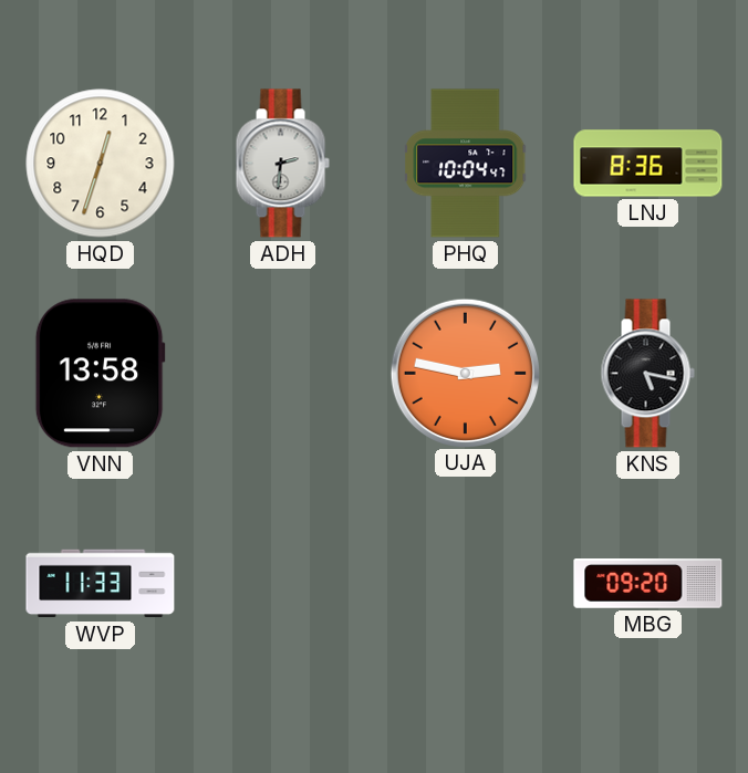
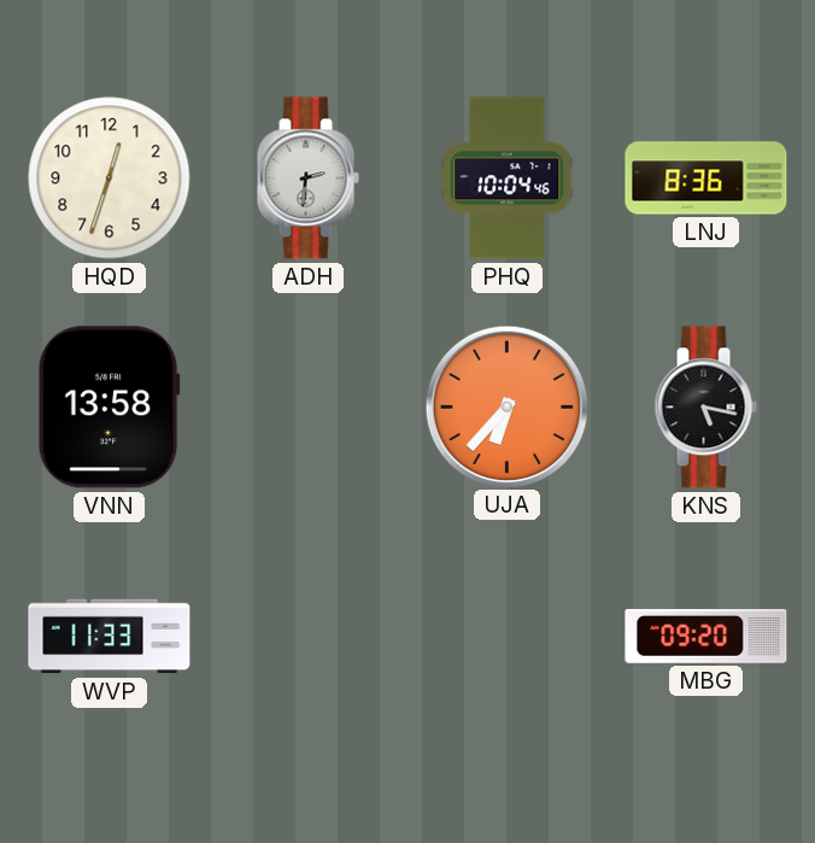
PHQ: 10:04:47 -> 10:04:46 (508, 178)
UJA: 2:47 -> 6:37 (506, 406)
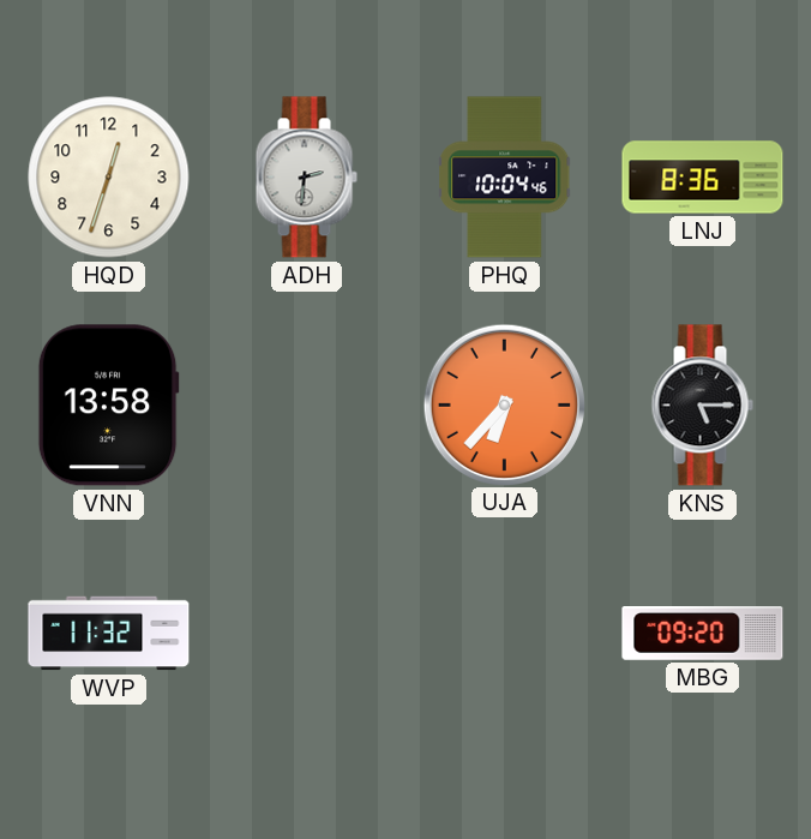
KNS: 5:17 -> 5:15 (702, 406)
WVP: 11:33 -> 11:32 (109, 634)
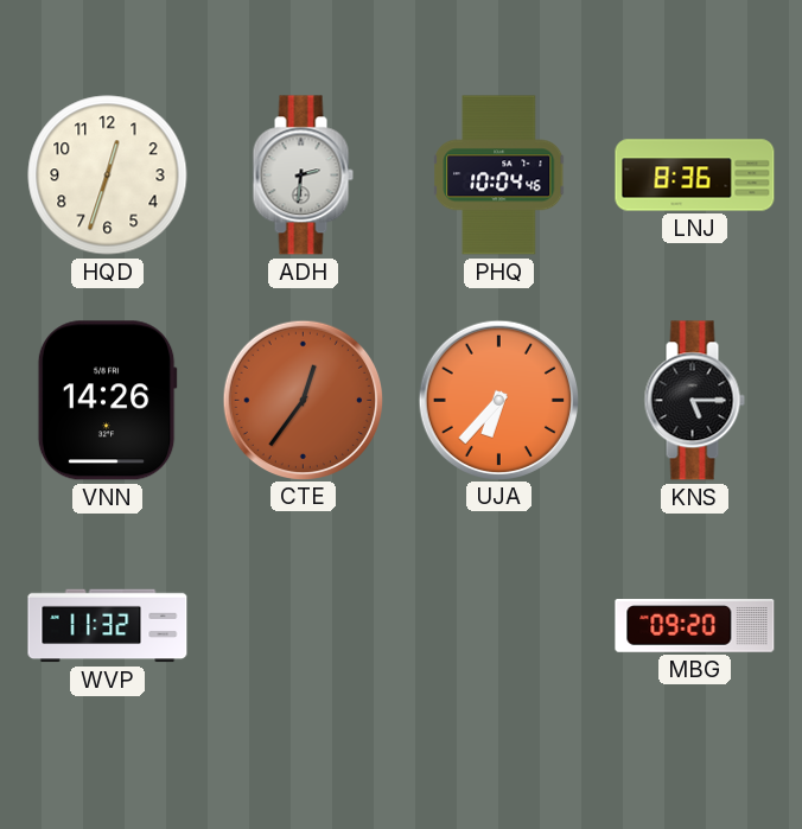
VNN: 13:58 -> 14:26 (107, 401)
CTE: none -> 12:36 (303, 400)
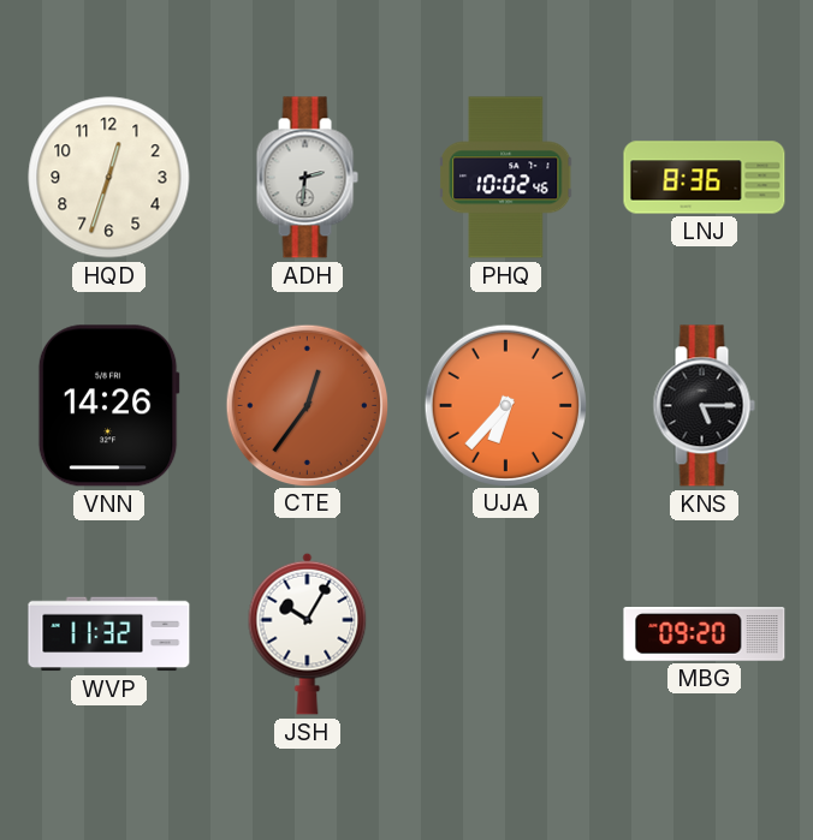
PHQ: 10:04 -> 10:02 (506, 178)
JSH: none -> 10:05 (308, 633)
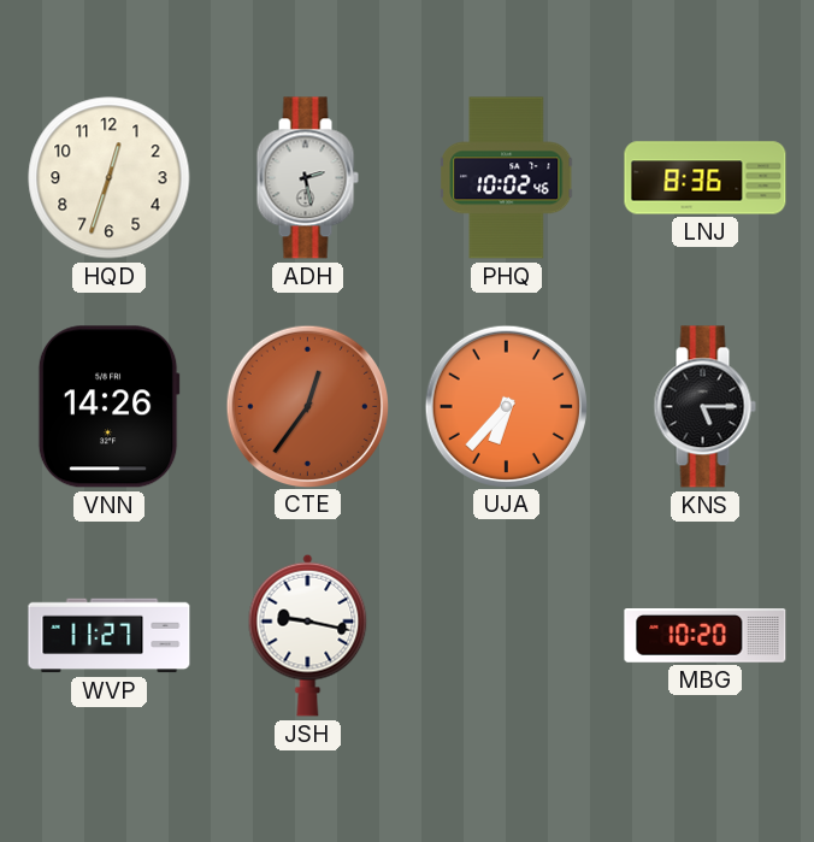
ADH: 2:31 -> 2:28 (307, 178)
WVP: 11:32 -> 11:27 (110, 636)
JSH: 10:05 -> 9:17 (308, 635)
MBG: 09:20 -> 10:20 (706, 636)
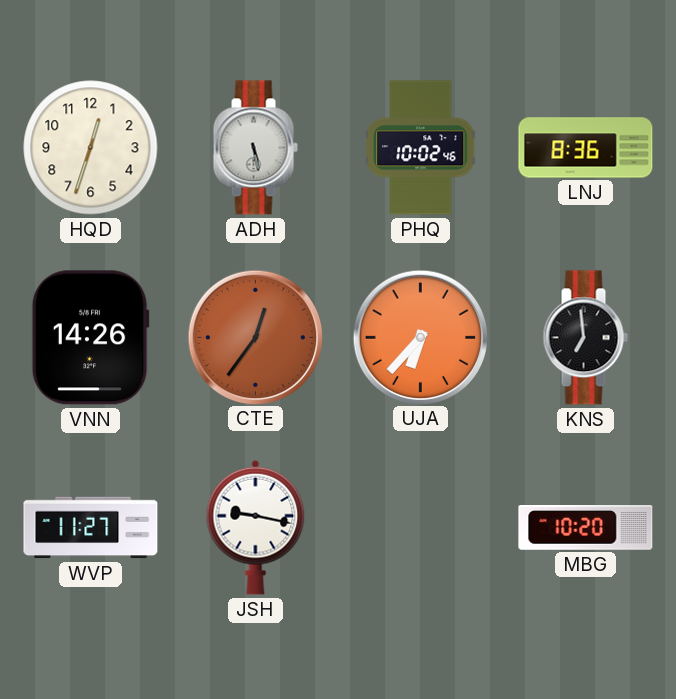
ADH: 2:28 -> 5:28 (255, 148)
KNS: 5:15 -> 6:59 (585, 338)
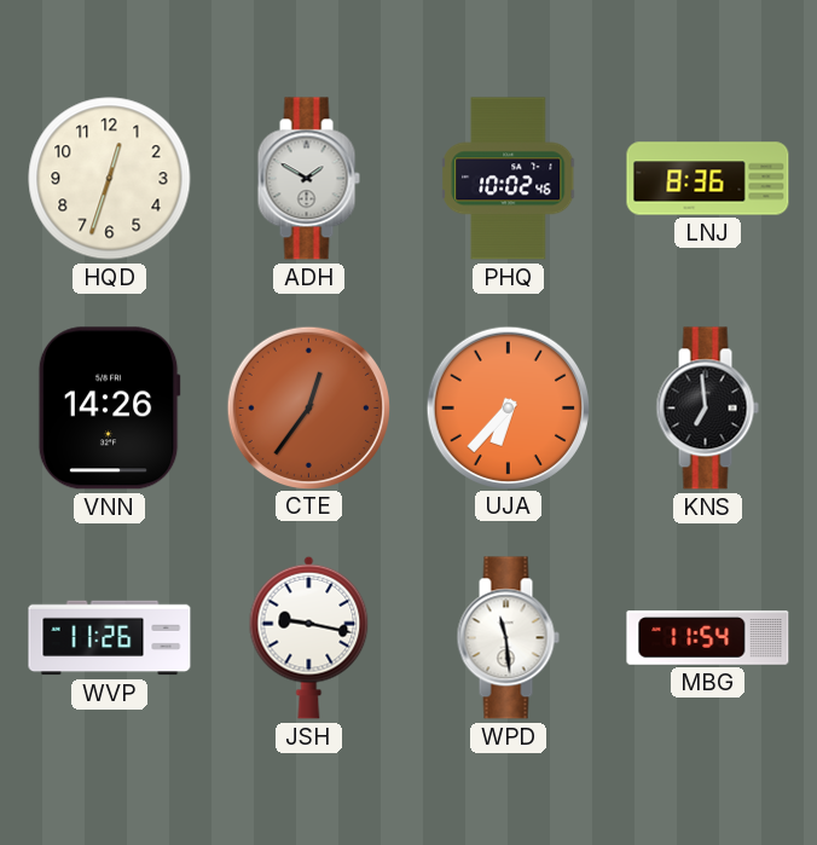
ADH: 5:28 -> 1:50 (308, 179)
WVP: 11:27 -> 11:26 (110, 638)
WPD: none -> 11:29 (508, 638)
MBG: 10:20 -> 11:54 (708, 638)
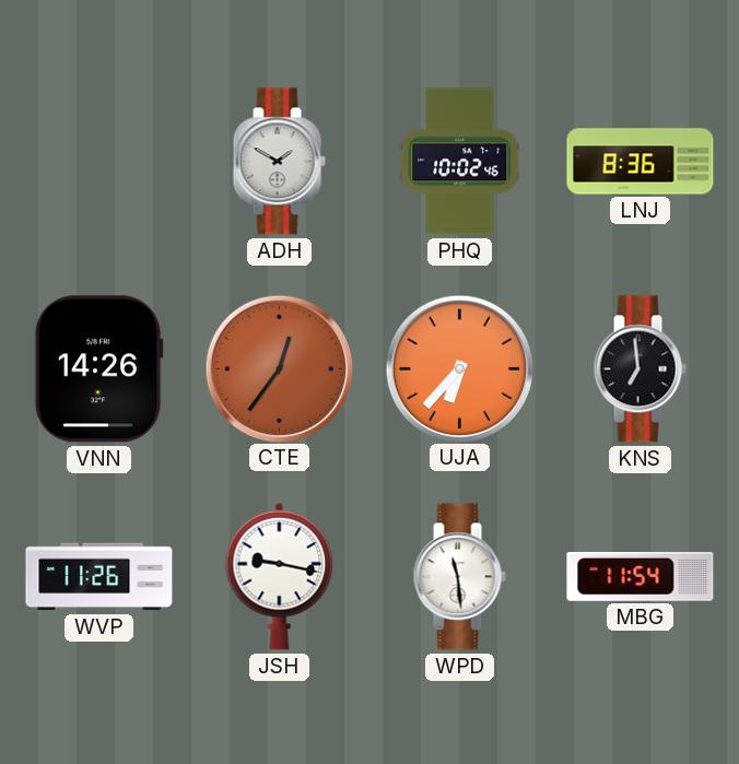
HQD: 12:33 -> none (110, 179)
